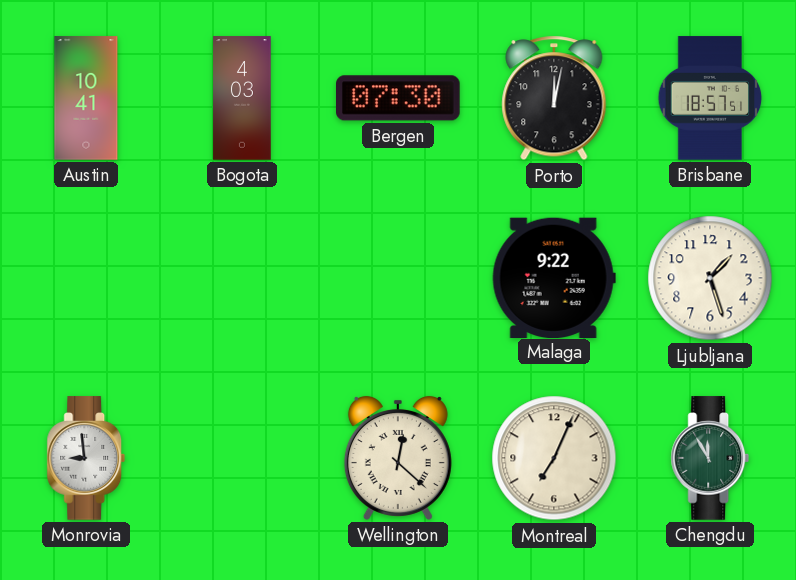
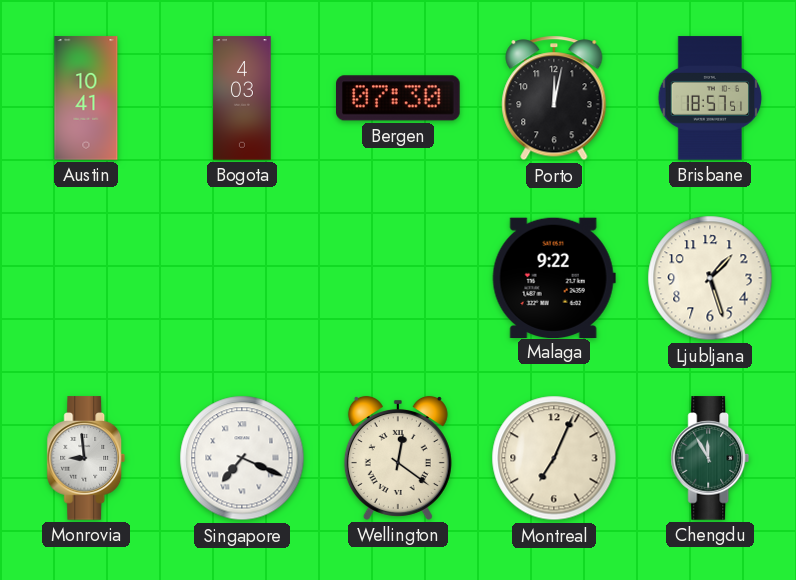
Singapore: none -> 7:19 (242, 458)
Wellington: 12:22 -> 12:21 (398, 458)
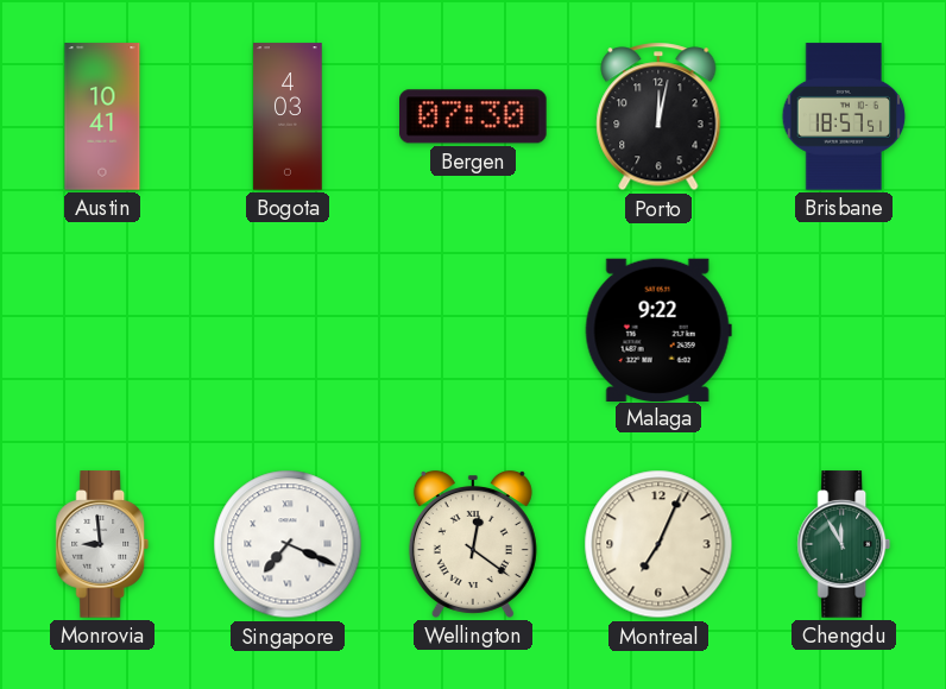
Ljubljana: 1:27 -> none (710, 278)
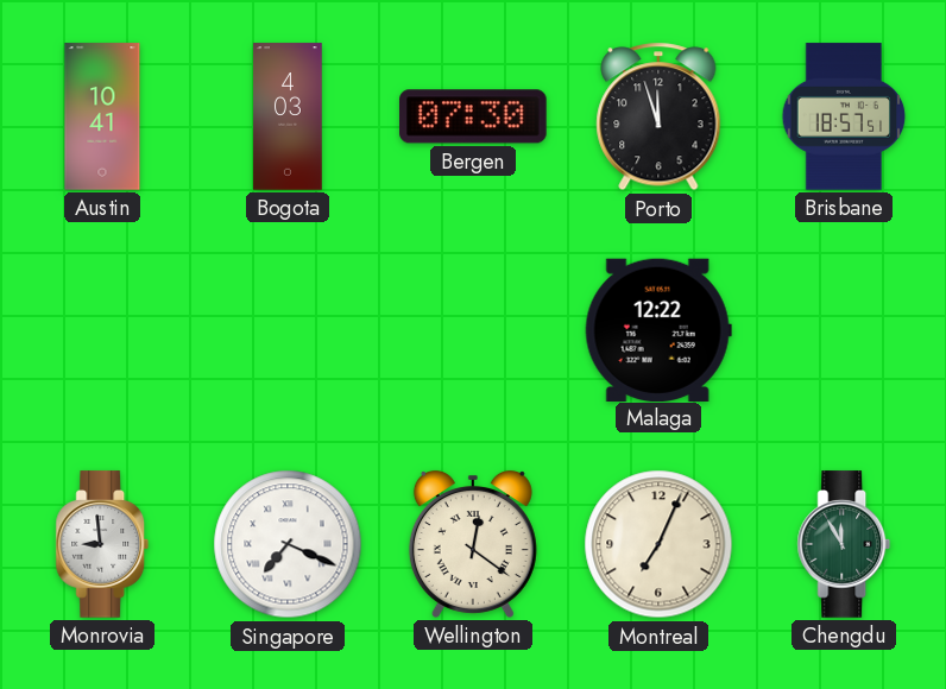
Porto: 12:02 -> 11:57 (658, 116)
Malaga: 9:22 -> 12:22 (658, 329)
